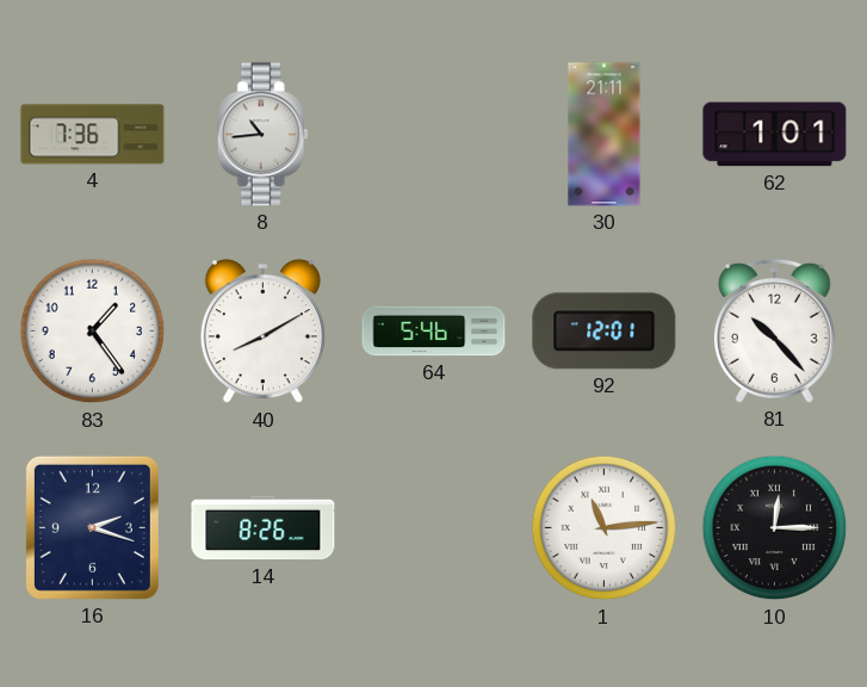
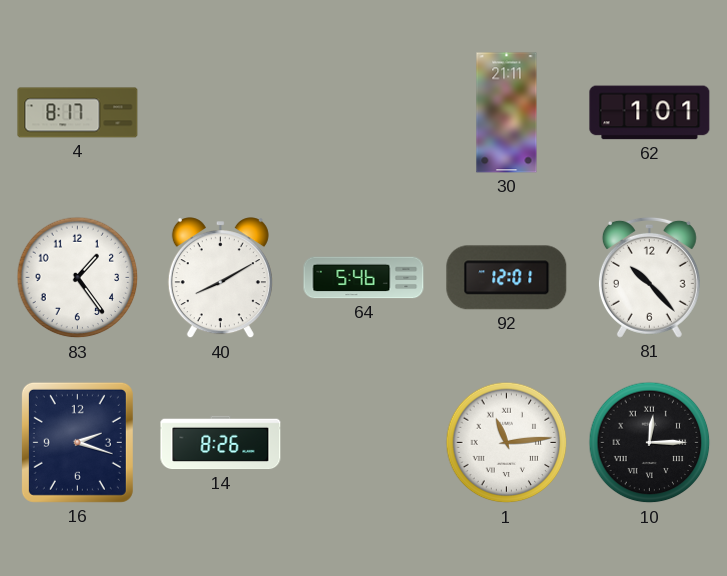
4: 7:36 -> 8:17 (78, 113)
8: 10:44 -> none (262, 135)
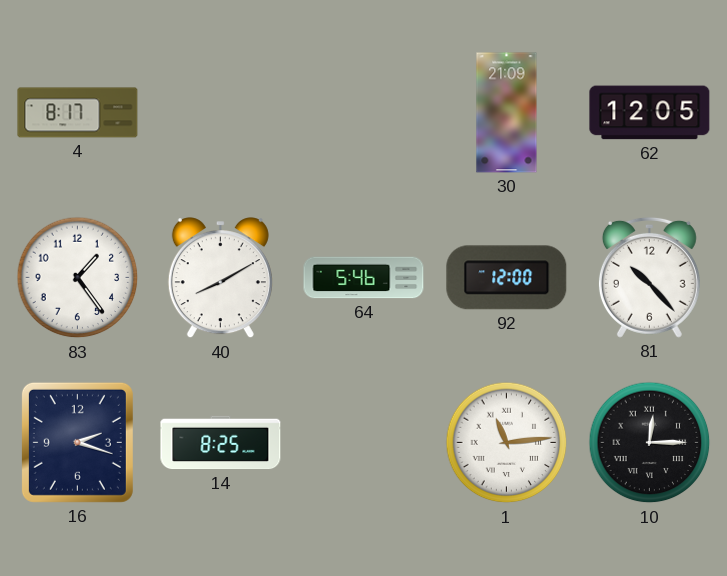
30: 21:11 -> 21:09 (507, 113)
62: 1:01 -> 12:05 (650, 113)
92: 12:01 -> 12:00 (507, 278)
14: 8:26 -> 8:25 (221, 443)
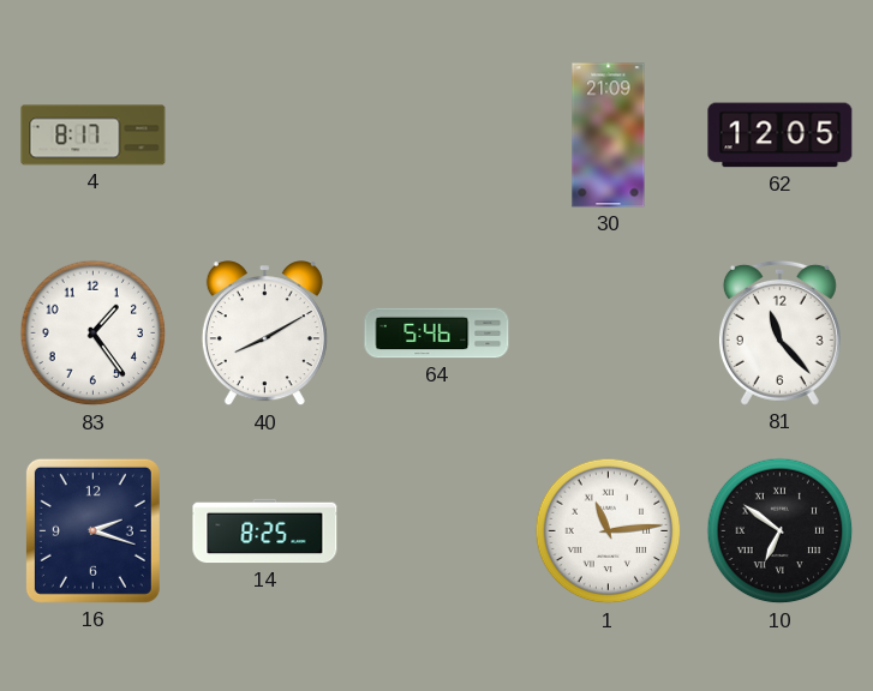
92: 12:00 -> none (507, 278)
81: 10:23 -> 11:23 (779, 332)
10: 12:15 -> 6:51 (781, 531)
